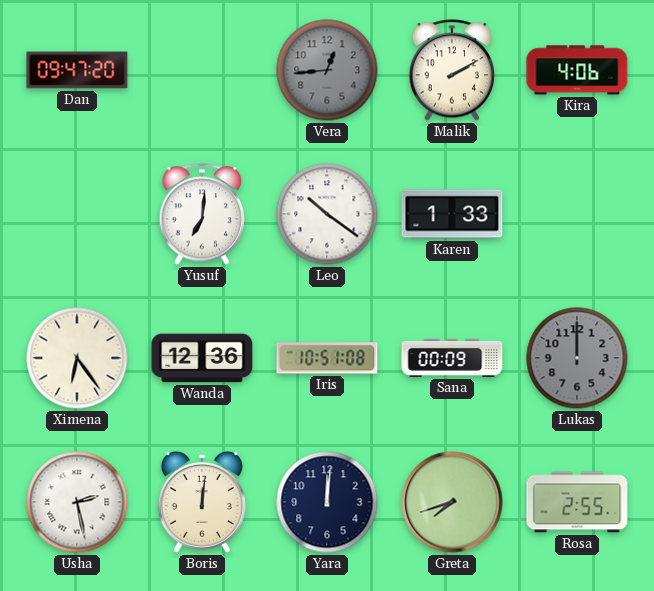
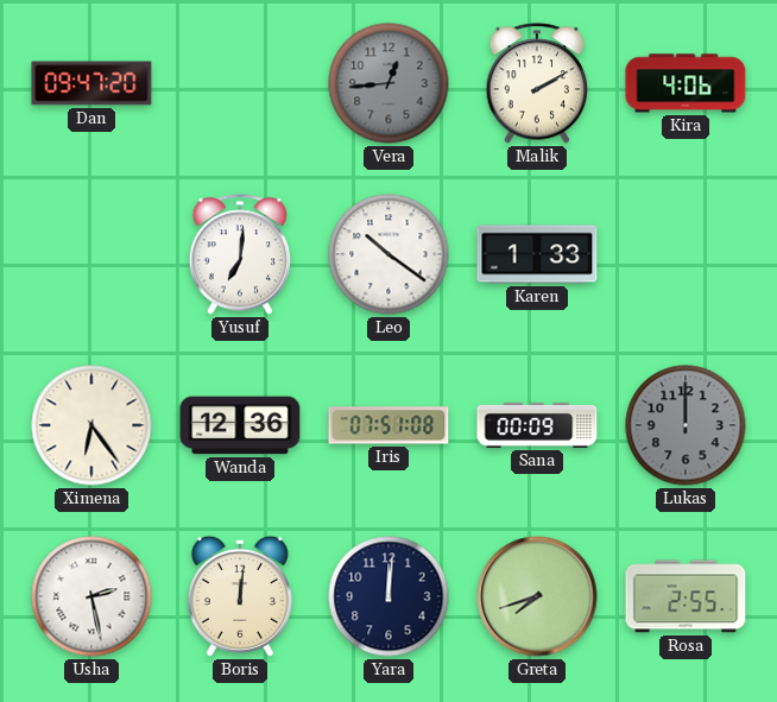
Iris: 10:51 -> 07:51 (389, 425)
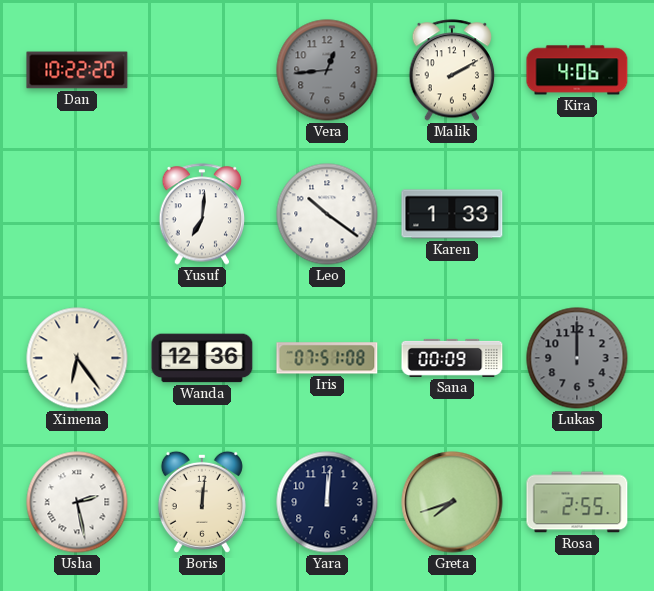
Dan: 09:47 -> 10:22 (77, 70)
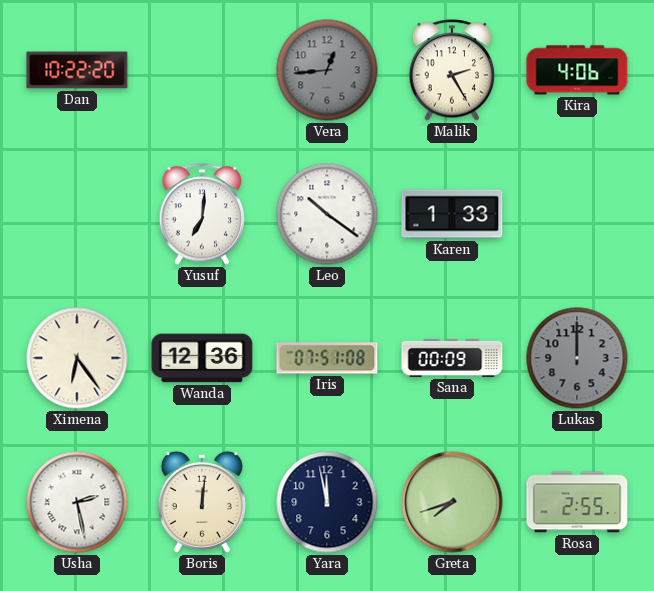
Malik: 2:10 -> 2:25 (452, 70)
Yara: 12:01 -> 11:58 (327, 502)
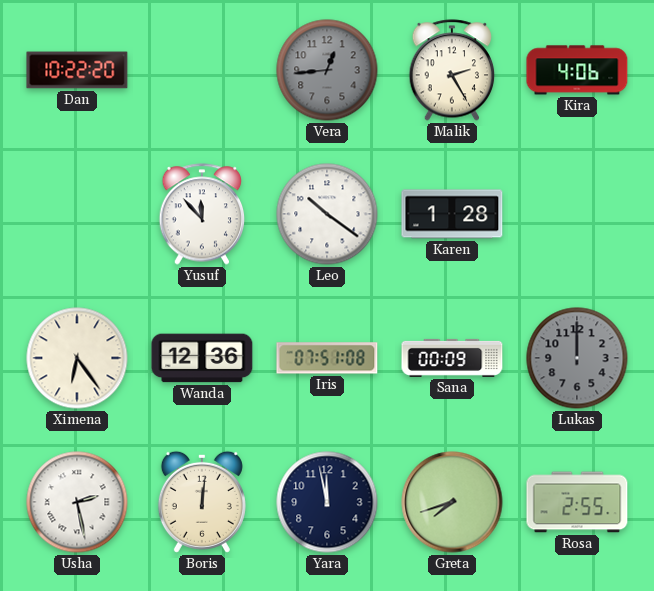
Yusuf: 7:01 -> 11:53 (202, 214)
Karen: 1:33 -> 1:28 (452, 214)
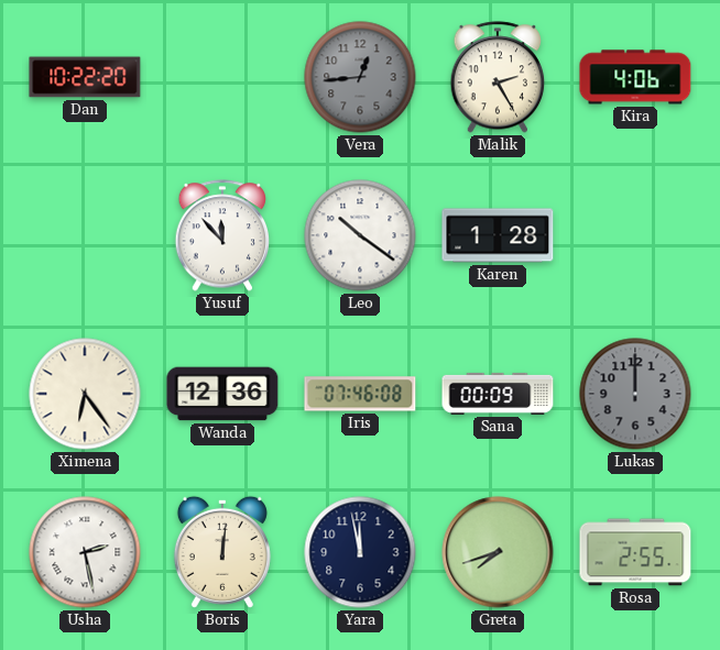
Iris: 07:51 -> 07:46 (360, 394)
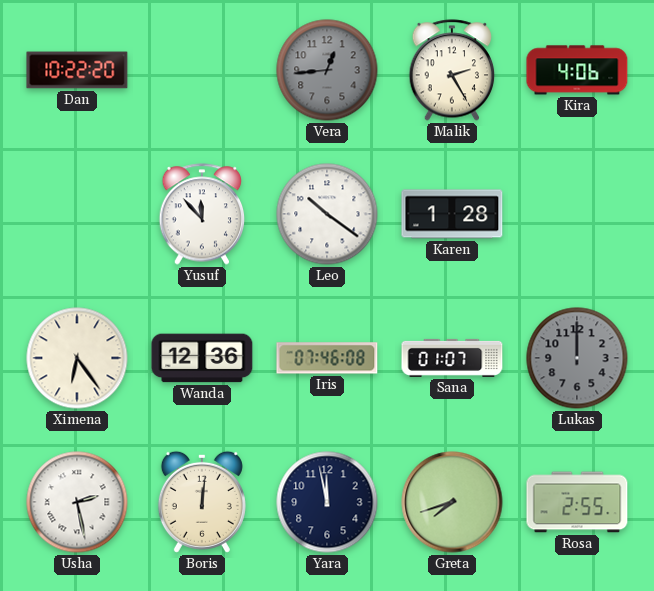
Sana: 00:09 -> 01:07 (452, 358)
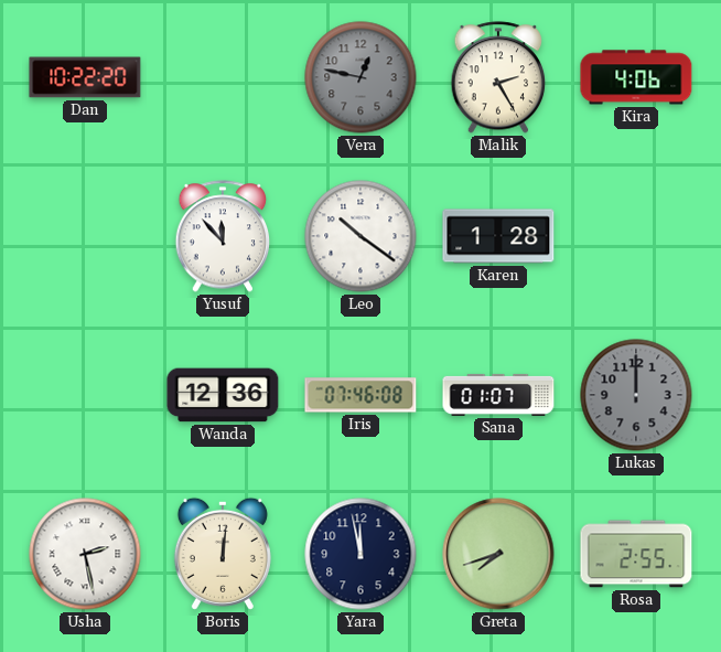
Vera: 12:44 -> 12:47 (360, 77)
Ximena: 6:24 -> none (77, 358)
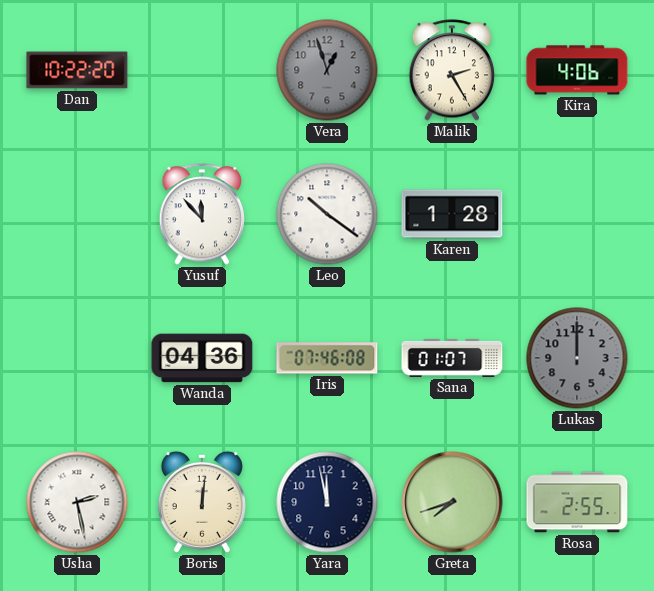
Vera: 12:47 -> 12:57 (327, 70)
Wanda: 12:36 -> 04:36 (202, 358)
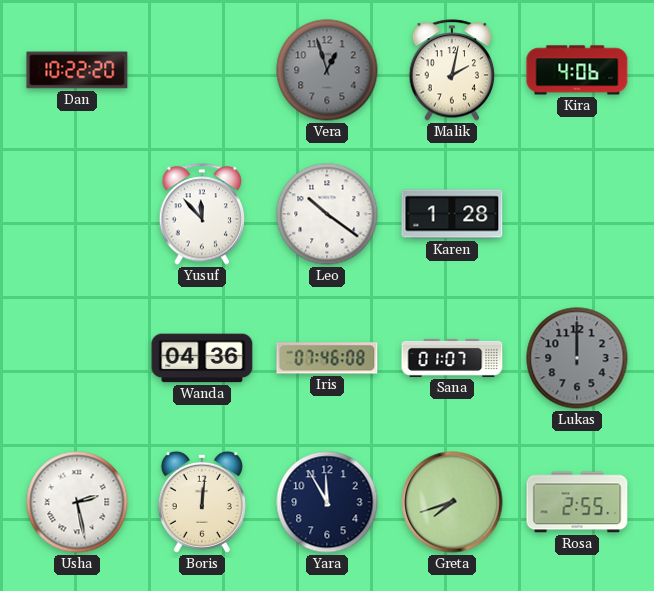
Malik: 2:25 -> 2:02 (452, 70)
Yara: 11:58 -> 11:55 (327, 502)
